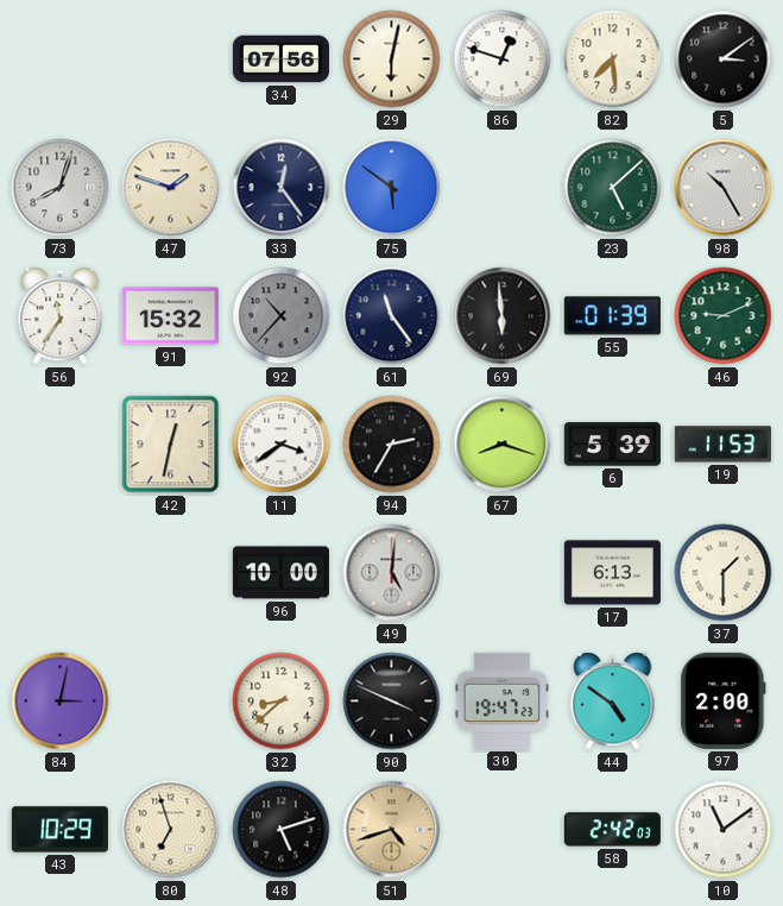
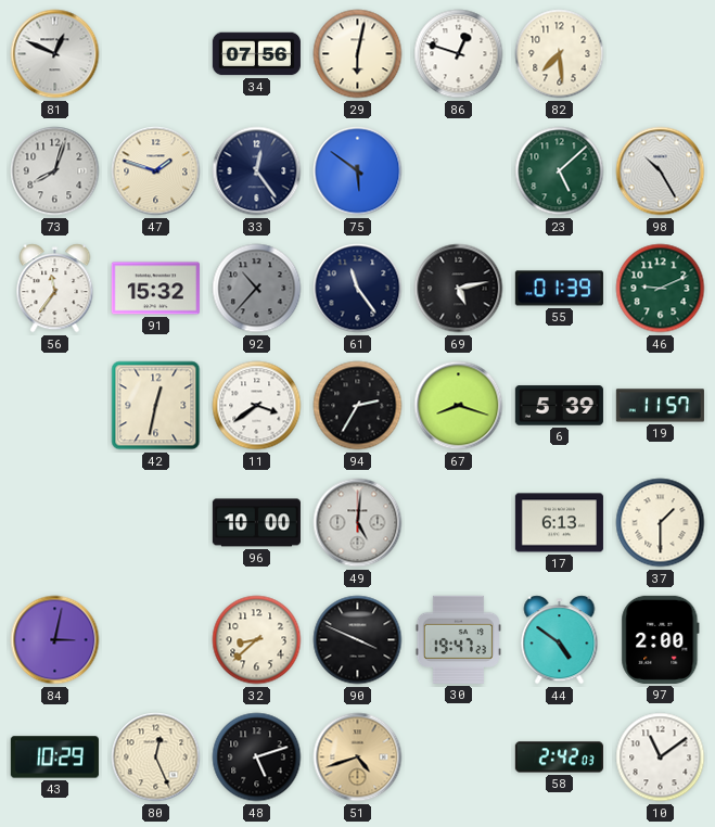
81: none -> 12:49 (55, 54)
5: 3:09 -> none (724, 59)
69: 5:59 -> 5:13 (459, 289)
19: 11:53 -> 11:57 (660, 406)
80: 6:57 -> 12:26 (156, 758)
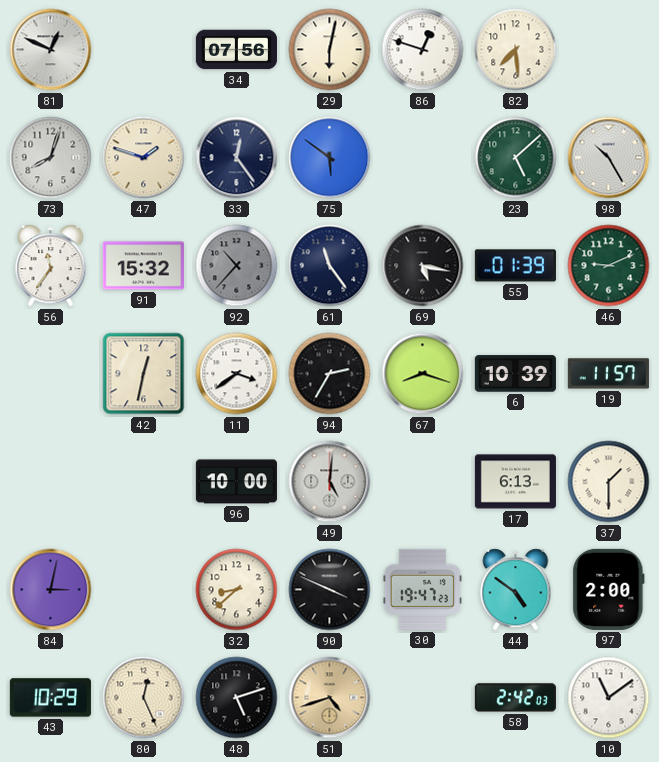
69: 5:13 -> 5:17 (423, 266)
6: 5:39 -> 10:39 (515, 374)
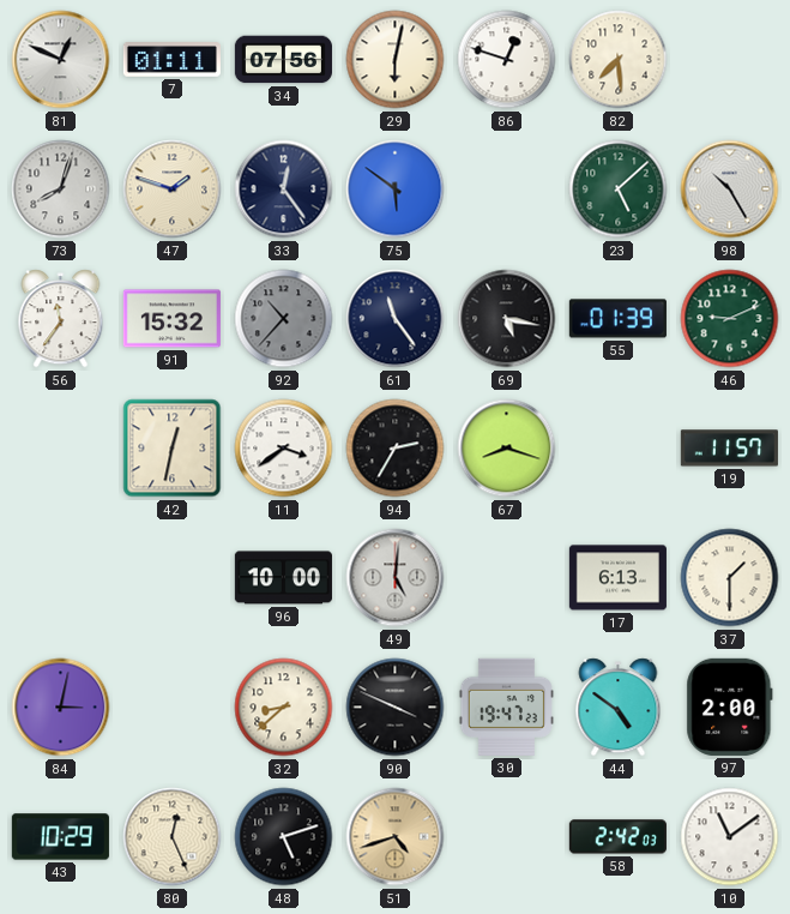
7: none -> 01:11 (171, 60)
6: 10:39 -> none (515, 374)
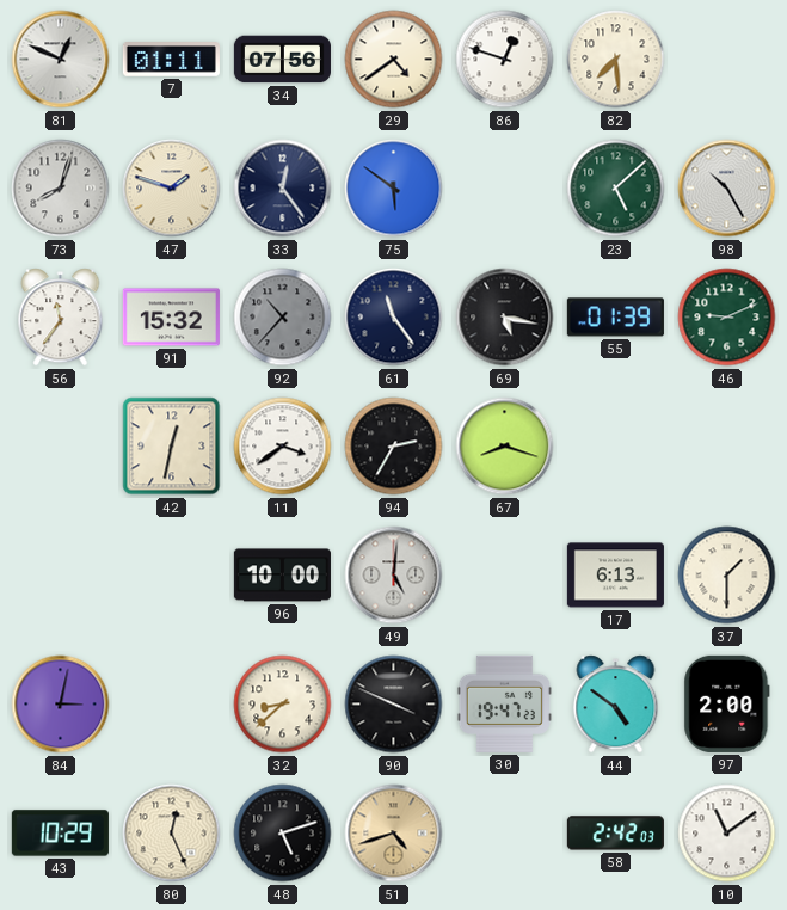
29: 6:02 -> 4:39 (394, 60)
19: 11:57 -> none (729, 449)
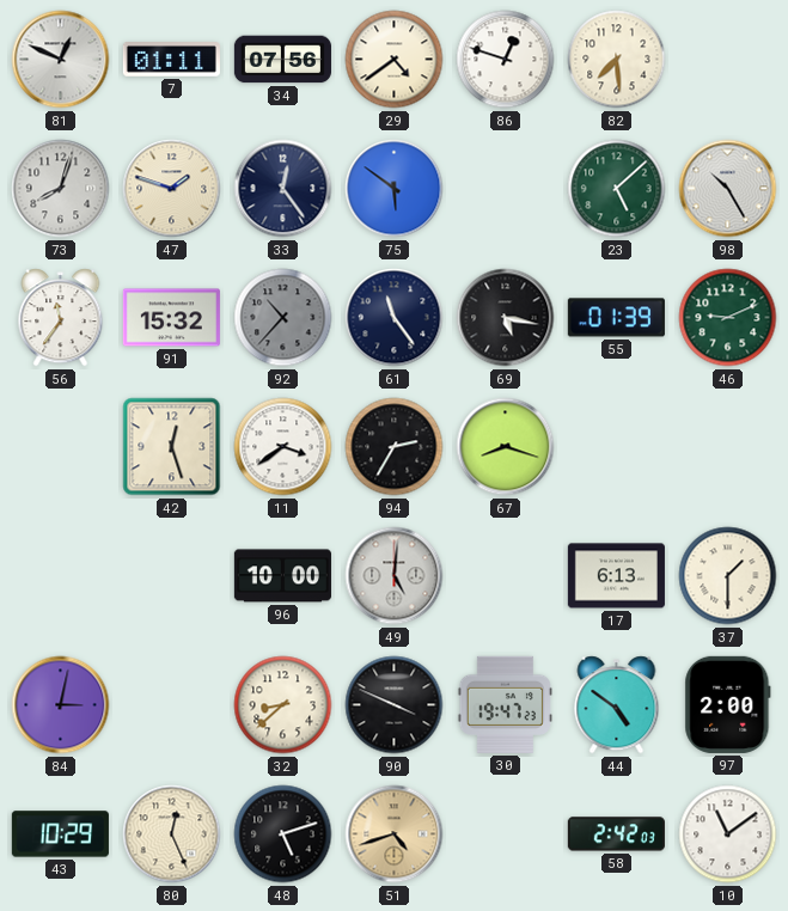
42: 12:32 -> 12:27 (172, 447)
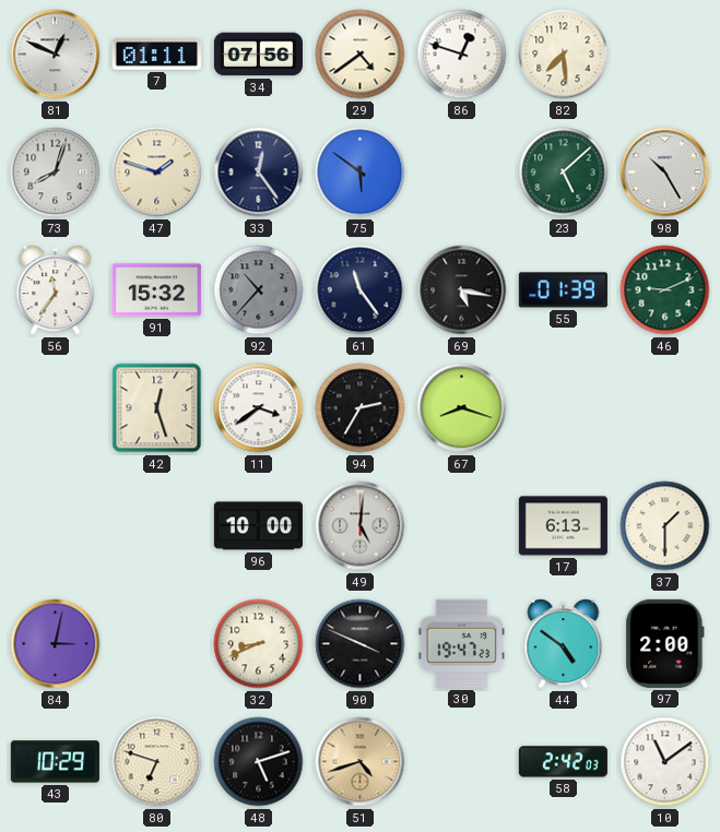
32: 8:38 -> 8:41 (259, 644)
80: 12:26 -> 6:48 (157, 762)
